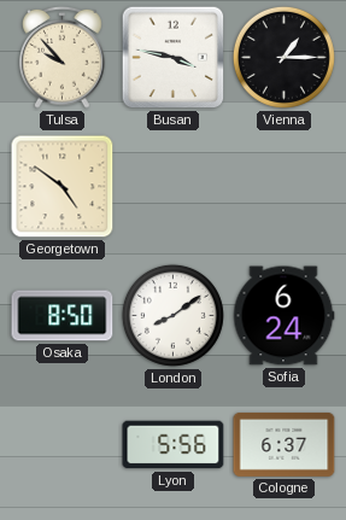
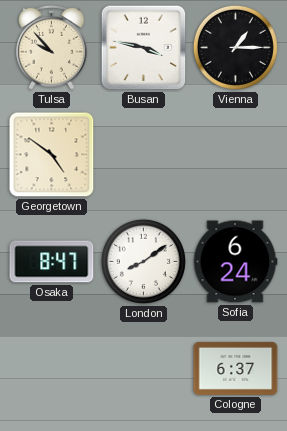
Osaka: 8:50 -> 8:47 (52, 262)
Lyon: 5:56 -> none (174, 445)
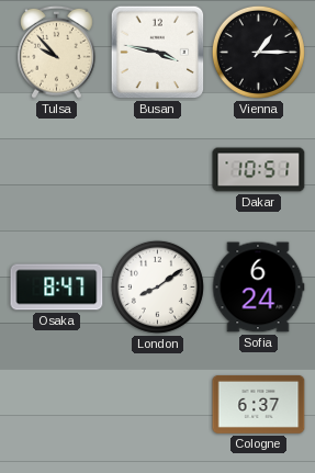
Georgetown: 4:51 -> none (52, 155)
Dakar: none -> 10:51 (259, 170)
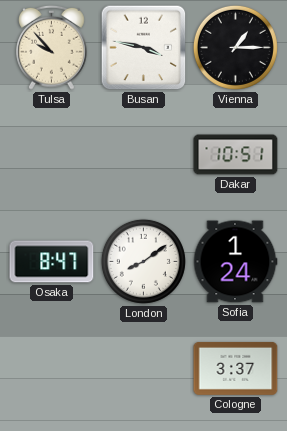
Sofia: 6:24 -> 1:24 (235, 262)
Cologne: 6:37 -> 3:37 (236, 368)
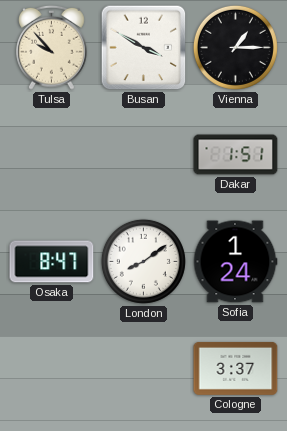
Busan: 3:47 -> 3:50 (144, 48)
Dakar: 10:51 -> 1:51 (236, 155)
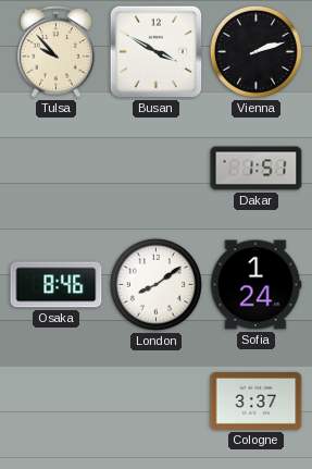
Vienna: 1:15 -> 2:12 (255, 51)
Osaka: 8:47 -> 8:46 (57, 285)
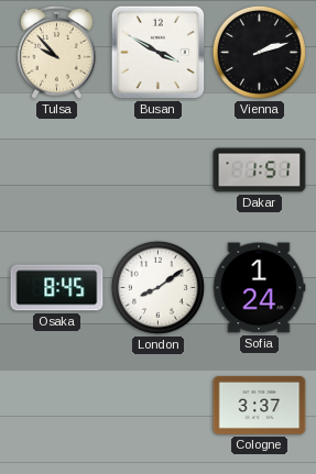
Osaka: 8:46 -> 8:45 (57, 288)
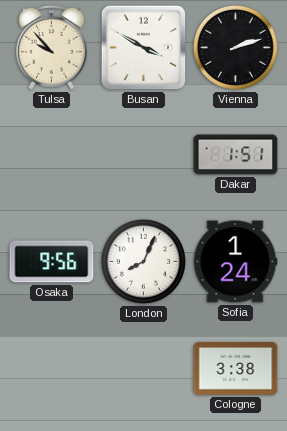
Osaka: 8:45 -> 9:56 (52, 262)
London: 8:09 -> 8:04 (143, 261)
Cologne: 3:37 -> 3:38 (236, 368)
